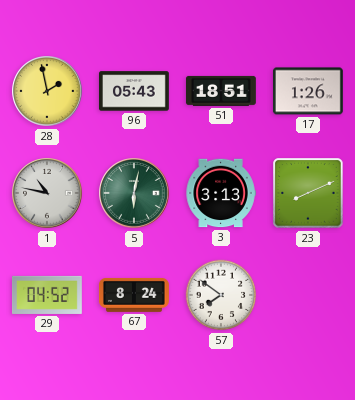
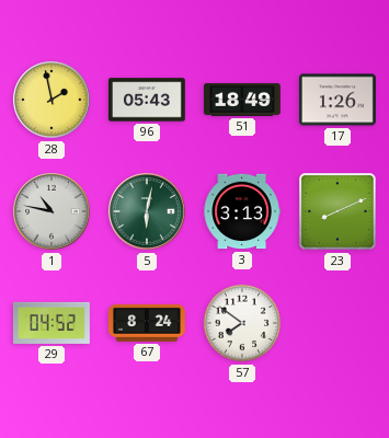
51: 18:51 -> 18:49 (242, 100)
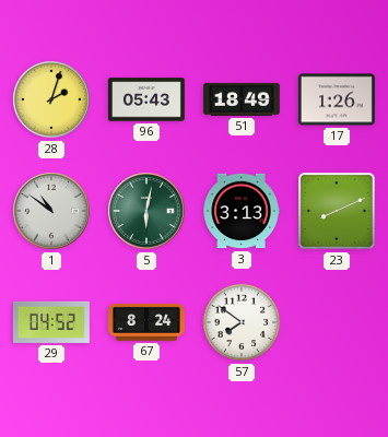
28: 1:58 -> 2:03 (51, 99)
1: 10:47 -> 10:51 (51, 211)
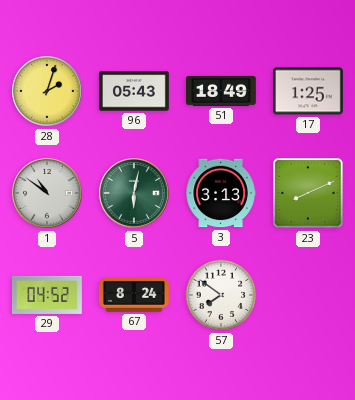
17: 1:26 -> 1:25 (308, 91)
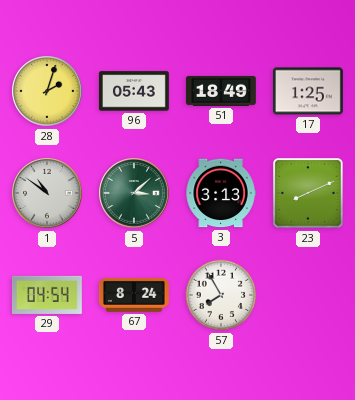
5: 6:02 -> 3:08 (134, 193)
29: 04:52 -> 04:54 (47, 295)
57: 7:51 -> 7:55 (221, 295)
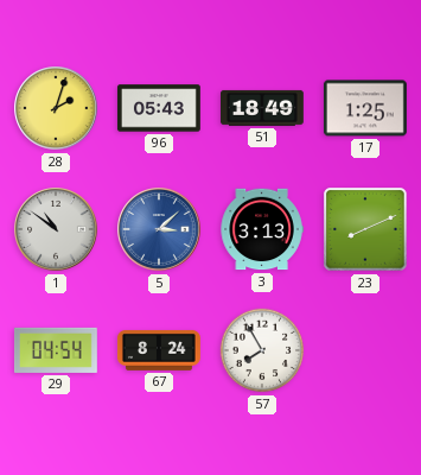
5 dial: green -> blue (159, 229)
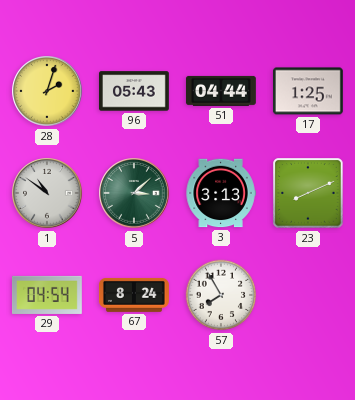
51: 18:49 -> 04:44 (221, 91)
5 dial: blue -> green (134, 193)
